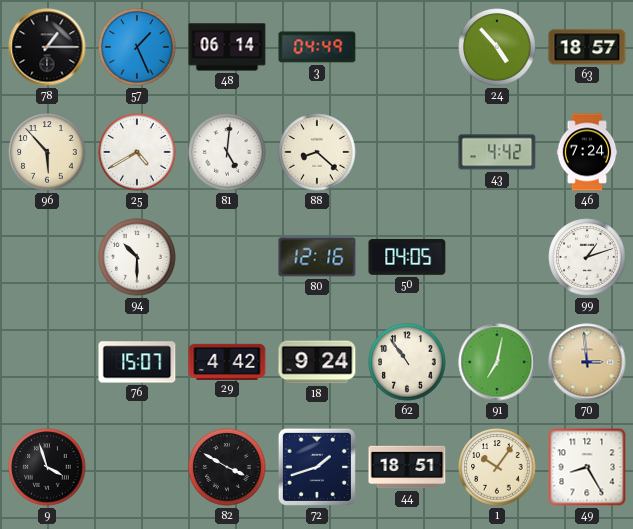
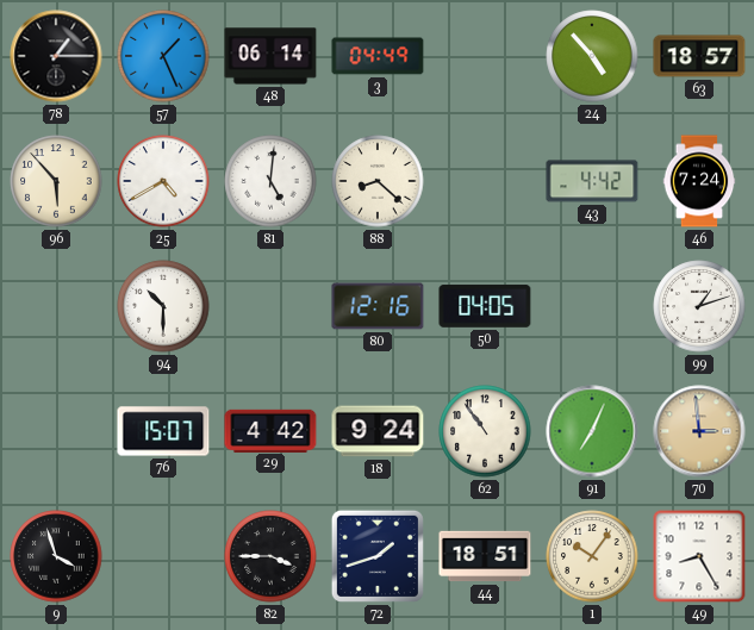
91: 7:02 -> 7:04 (592, 431)
82: 3:50 -> 3:45 (270, 556)
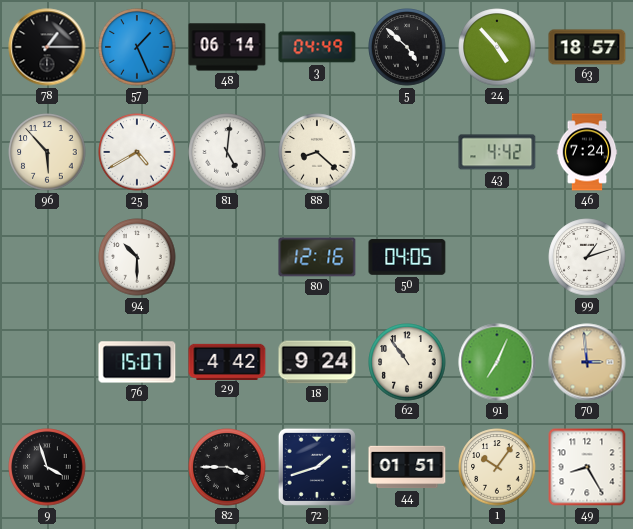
5: none -> 4:52 (407, 47)
44: 18:51 -> 01:51 (407, 467)
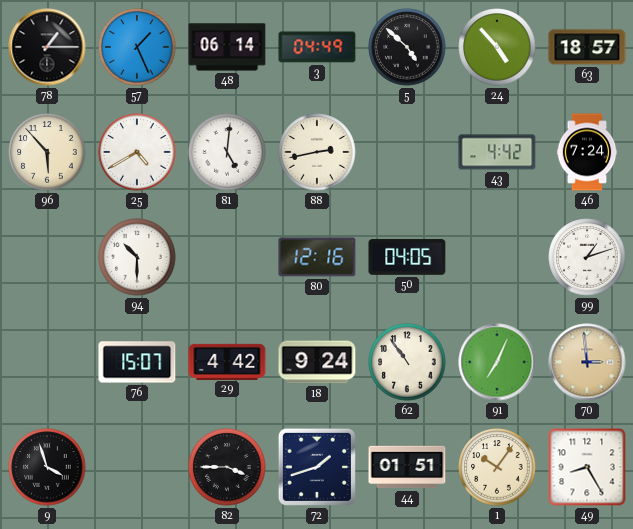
88: 8:22 -> 2:43 (317, 152)
